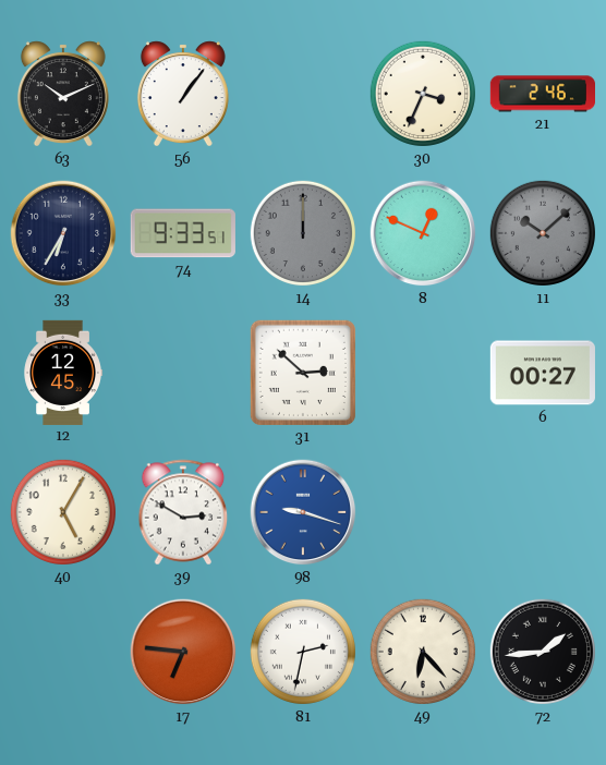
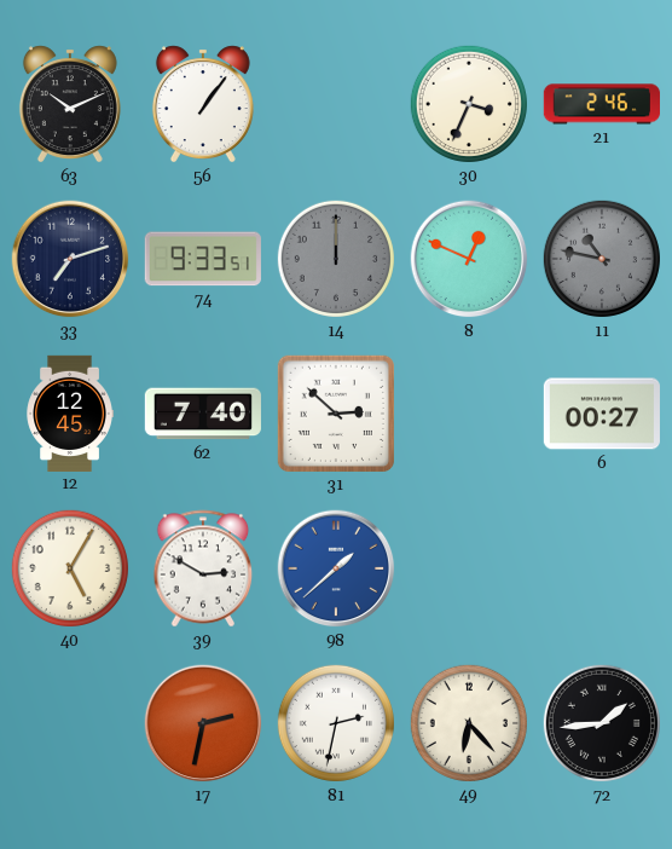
33: 6:35 -> 7:12 (70, 259)
11: 10:08 -> 10:47 (602, 259)
62: none -> 7:40 (203, 414)
98: 9:18 -> 1:38 (336, 568)
17: 6:46 -> 2:32 (203, 723)
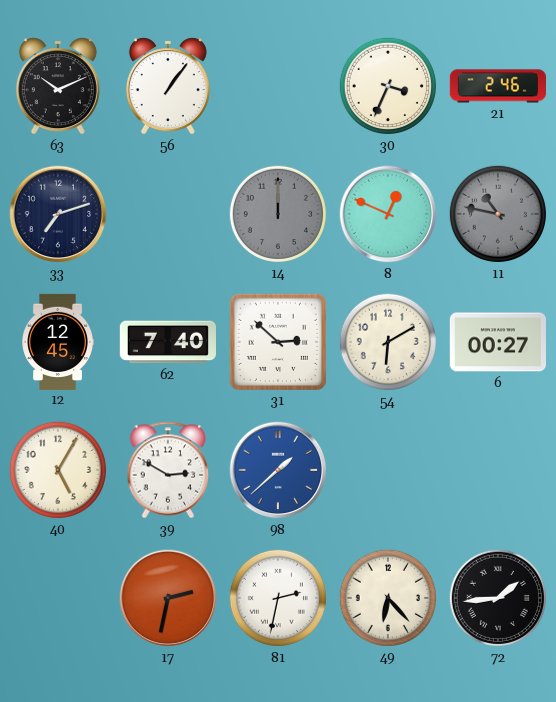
74: 9:33 -> none (203, 259)
54: none -> 6:10 (388, 342)
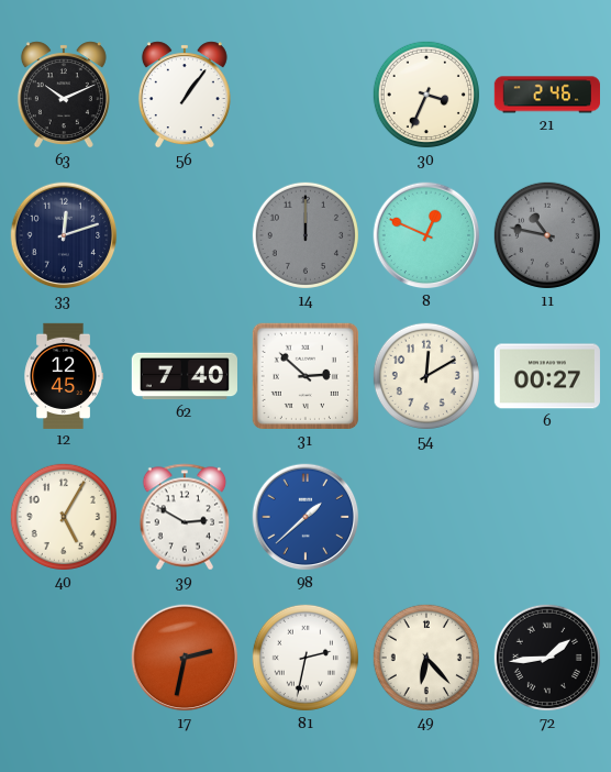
33: 7:12 -> 12:12 (64, 235)
54: 6:10 -> 12:10 (426, 376)
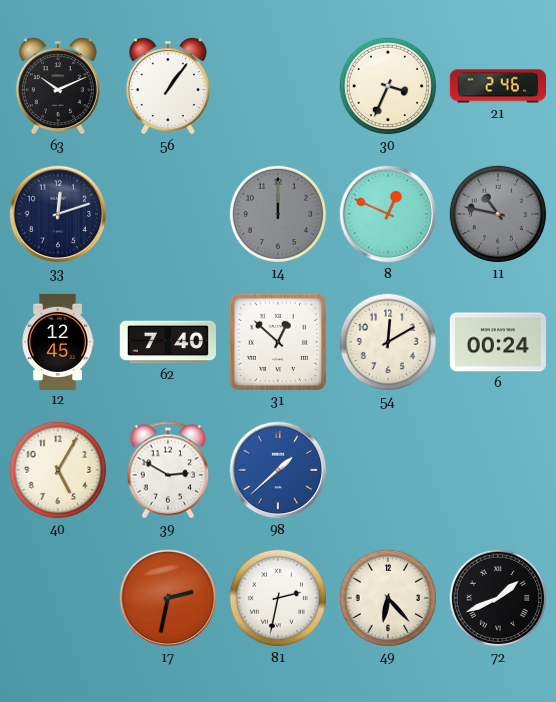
31: 2:52 -> 12:52 (278, 342)
6: 00:27 -> 00:24 (497, 342)
72: 1:44 -> 1:41 (498, 598)
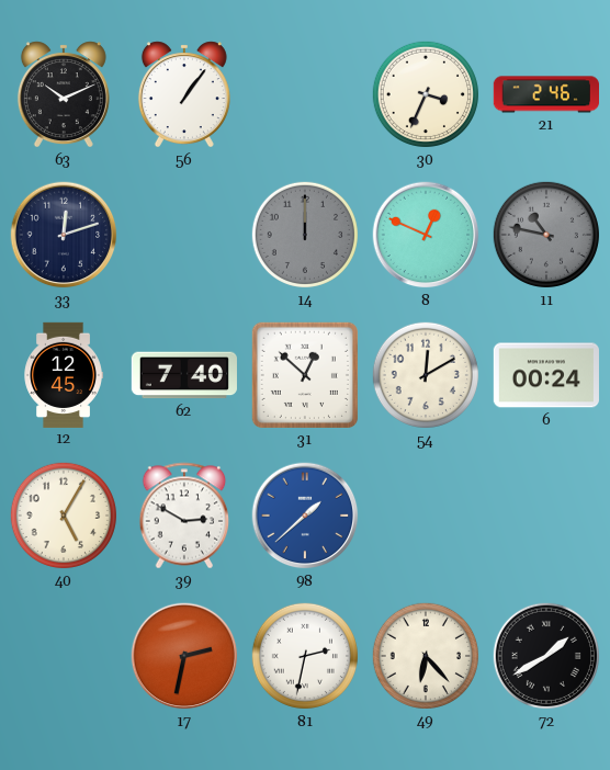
72: 1:41 -> 1:40 (546, 656)
